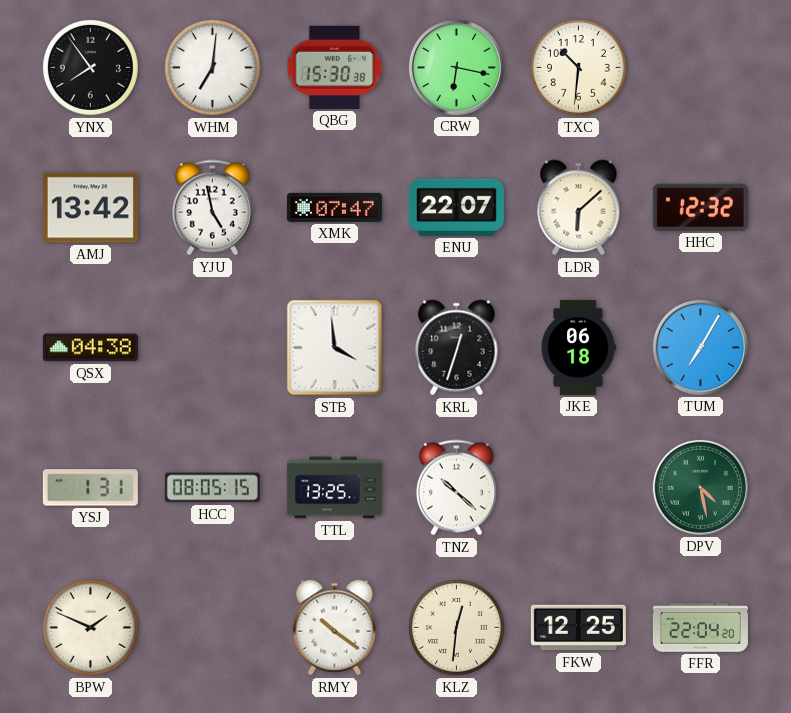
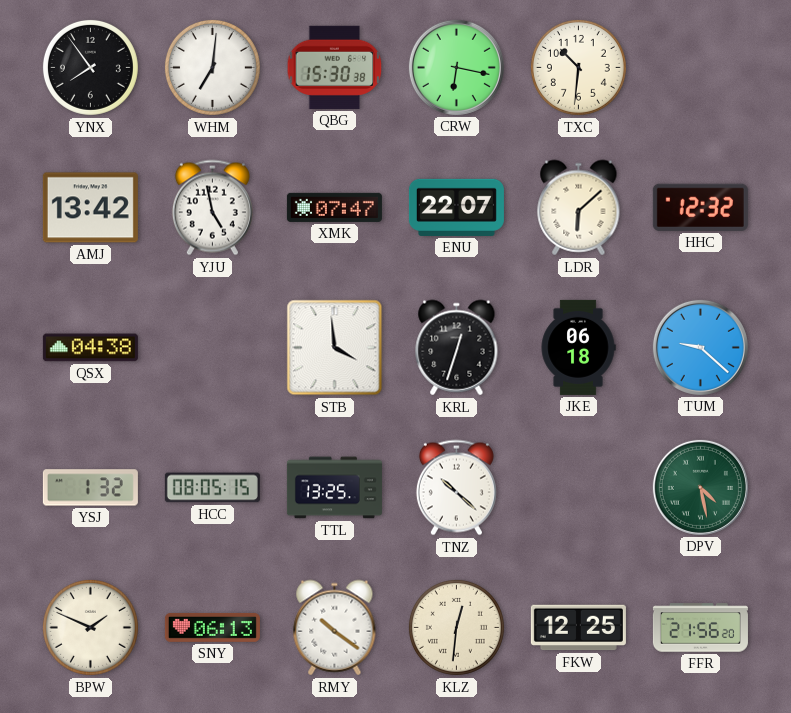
TUM: 7:05 -> 9:22 (700, 347)
YSJ: 1:31 -> 1:32 (90, 488)
SNY: none -> 06:13 (212, 627)
FFR: 22:04 -> 21:56 (700, 628)
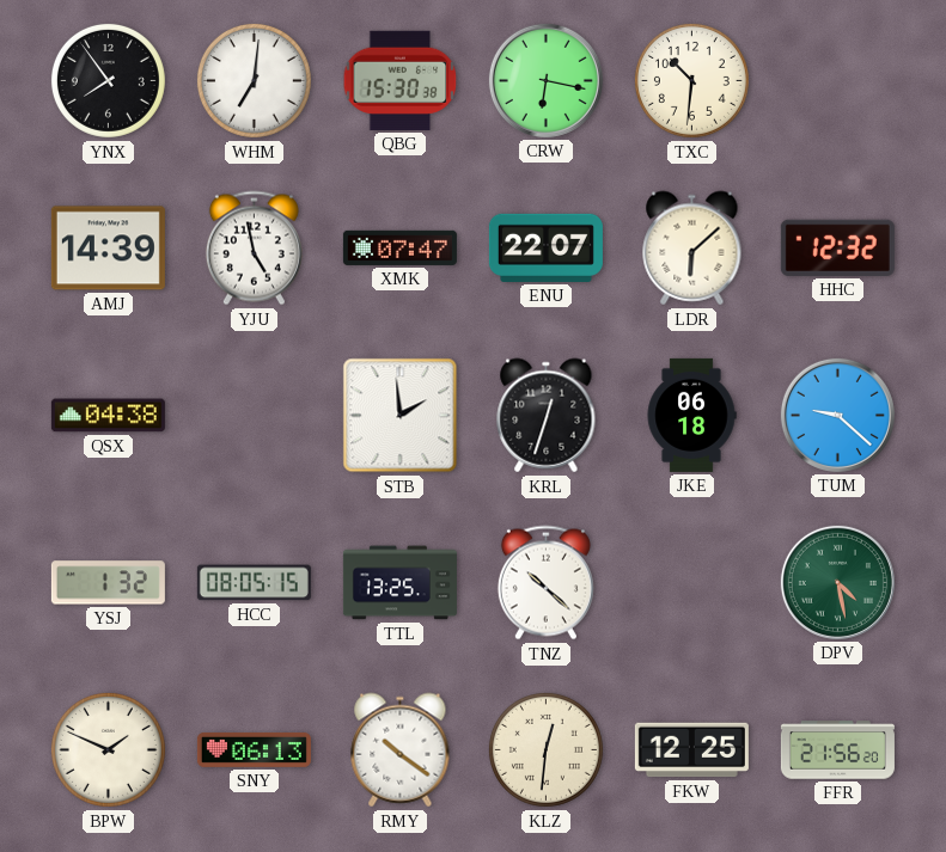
AMJ: 13:42 -> 14:39 (108, 249)
STB: 3:59 -> 1:59 (401, 416)
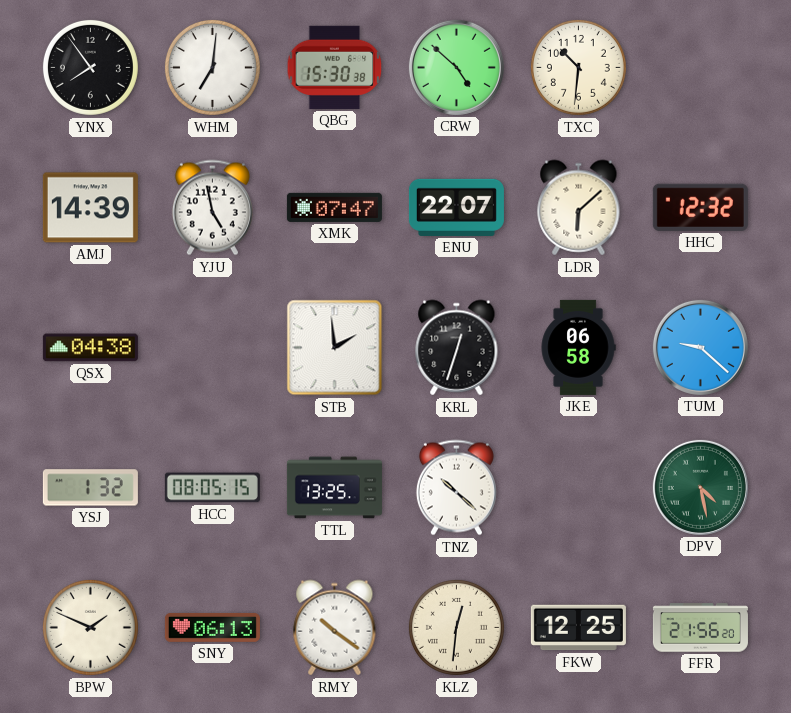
CRW: 6:17 -> 4:52 (456, 67)
JKE: 06:18 -> 06:58 (578, 347)
